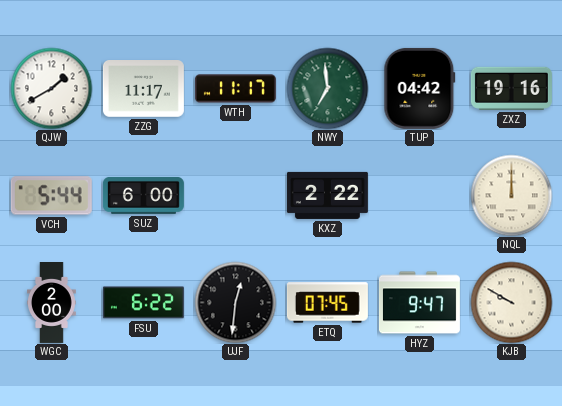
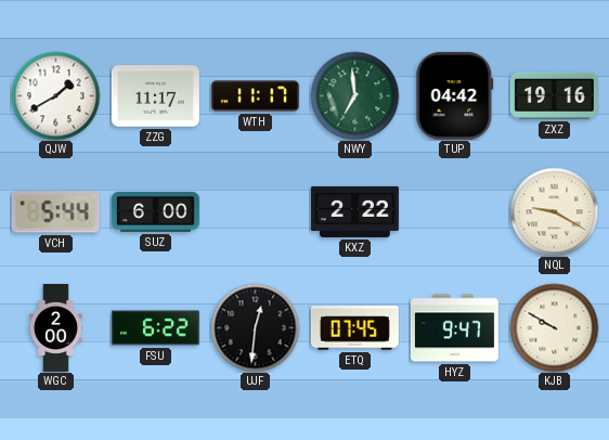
NQL: 12:00 -> 9:20 (554, 211)
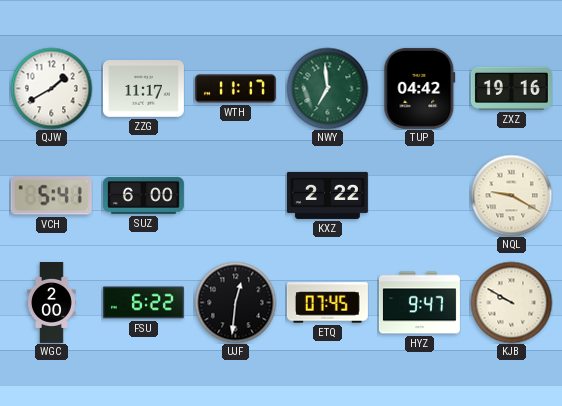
VCH: 5:44 -> 5:41 (51, 196)
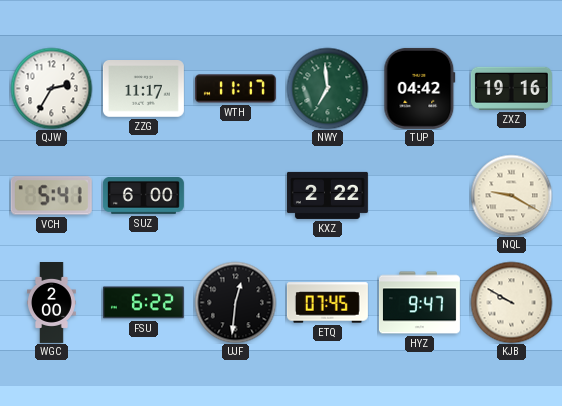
QJW: 1:40 -> 2:35 (51, 88)
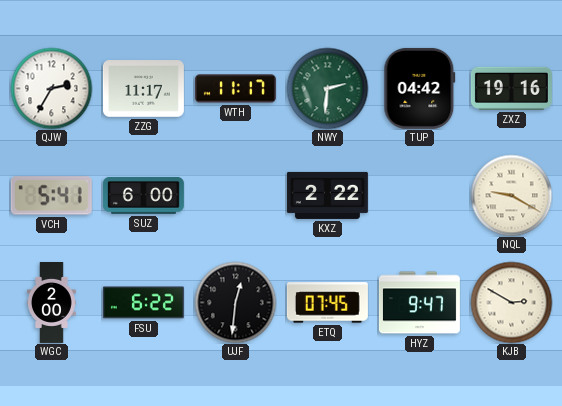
NWY: 6:59 -> 2:31 (327, 88)
KJB: 9:50 -> 2:50 (511, 302)
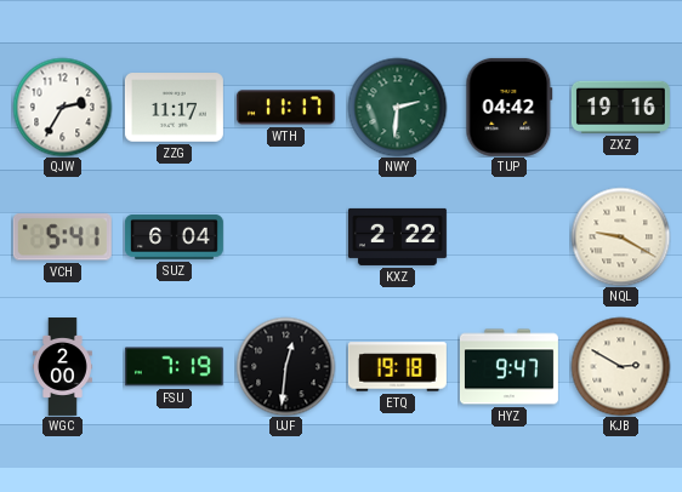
SUZ: 6:00 -> 6:04 (174, 236)
FSU: 6:22 -> 7:19 (174, 367)
ETQ: 07:45 -> 19:18 (397, 367)
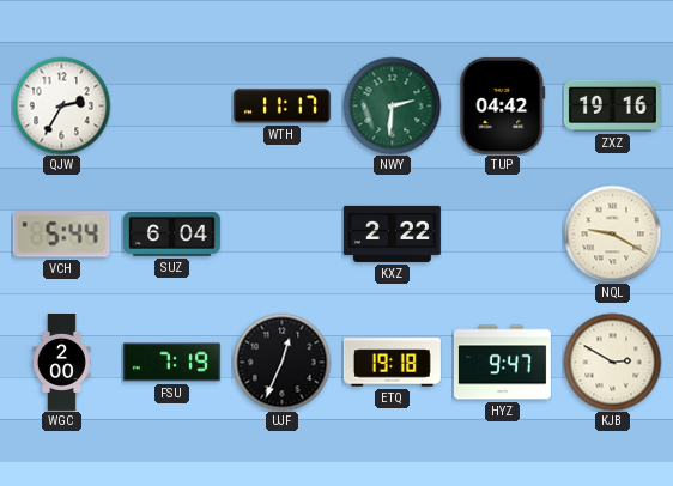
ZZG: 11:17 -> none (174, 108)
VCH: 5:41 -> 5:44 (61, 235)
UJF: 12:31 -> 12:34 (281, 362)
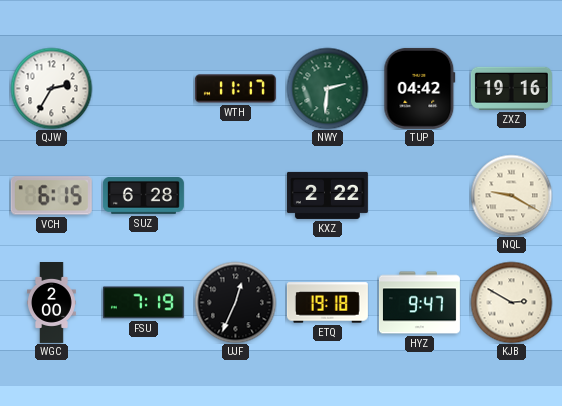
VCH: 5:44 -> 6:15 (51, 196)
SUZ: 6:04 -> 6:28 (143, 195)
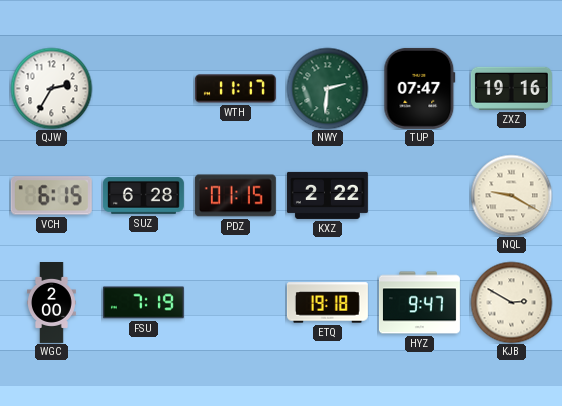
TUP: 04:42 -> 07:47 (420, 88)
PDZ: none -> 01:15 (235, 196)
UJF: 12:34 -> none (235, 302)
